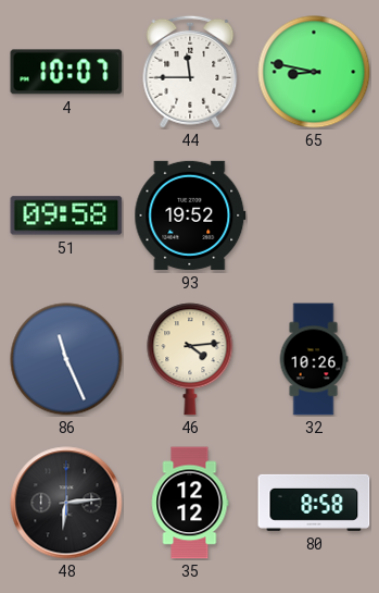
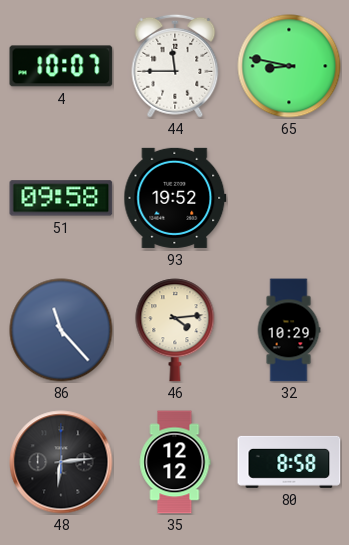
86: 11:26 -> 11:23 (61, 330)
32: 10:26 -> 10:29 (289, 330)
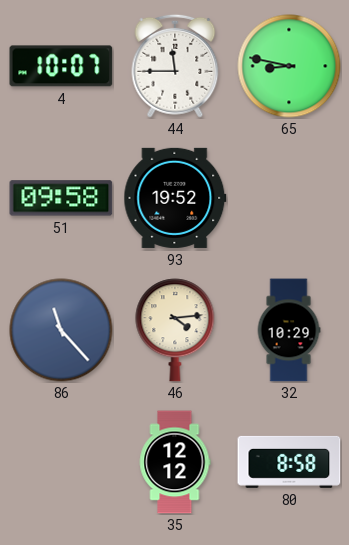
48: 6:14 -> none (61, 462)
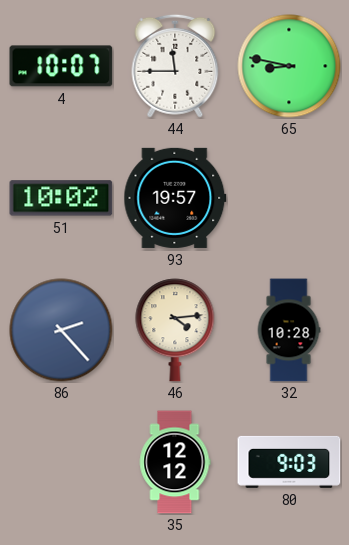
51: 09:58 -> 10:02 (61, 198)
93: 19:52 -> 19:57 (175, 198)
86: 11:23 -> 2:23 (61, 330)
32: 10:29 -> 10:28 (289, 330)
80: 8:58 -> 9:03 (289, 462)
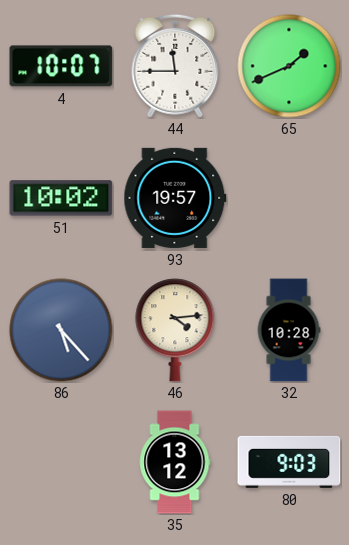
65: 8:47 -> 1:41 (289, 66)
86: 2:23 -> 5:23 (61, 330)
35: 12:12 -> 13:12 (175, 462)
